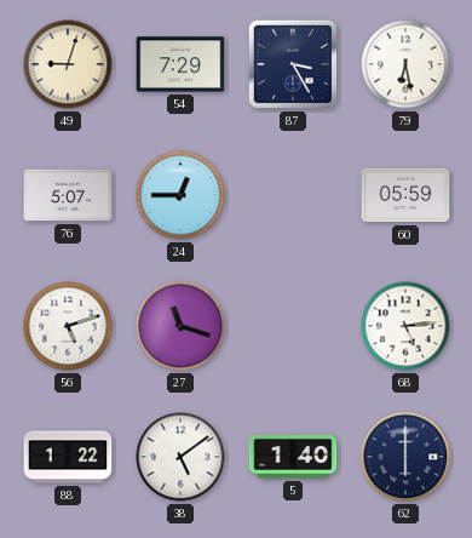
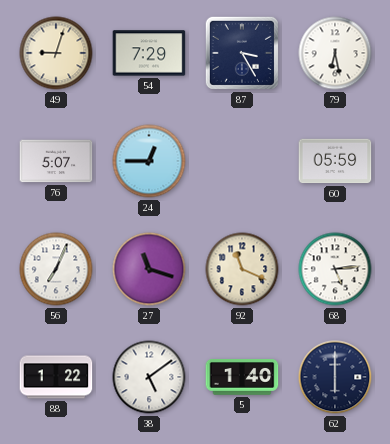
56: 5:12 -> 7:04 (56, 269)
92: none -> 11:19 (242, 269)
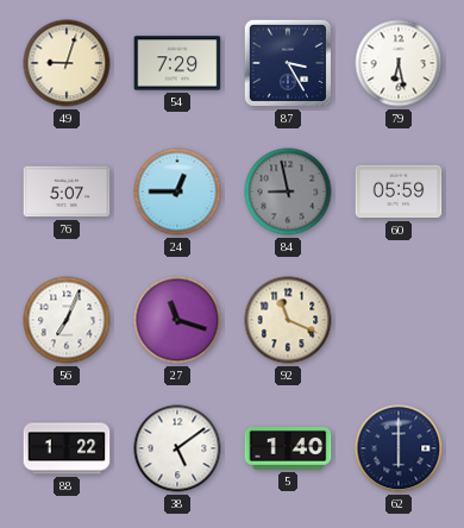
84: none -> 8:58 (288, 191)
68: 5:14 -> none (335, 269)
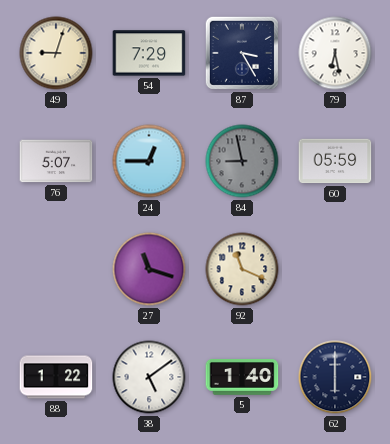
56: 7:04 -> none (67, 320)
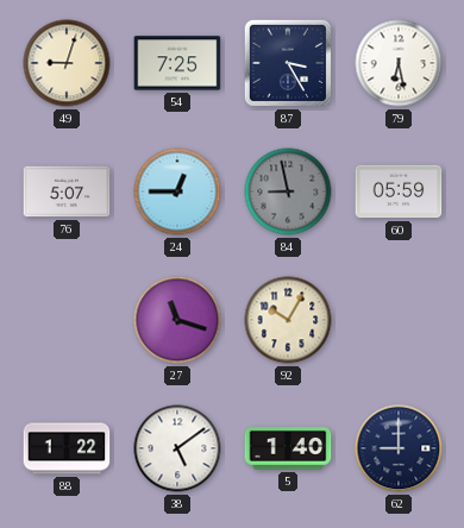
54: 7:29 -> 7:25 (177, 63)
92: 11:19 -> 10:05 (288, 320)
62: 6:00 -> 9:00 (399, 448)
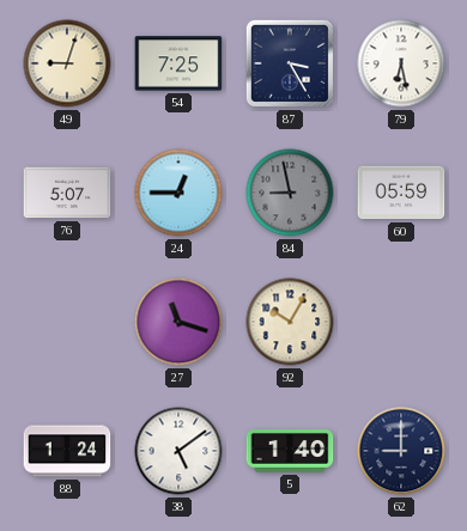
88: 1:22 -> 1:24 (67, 451)
